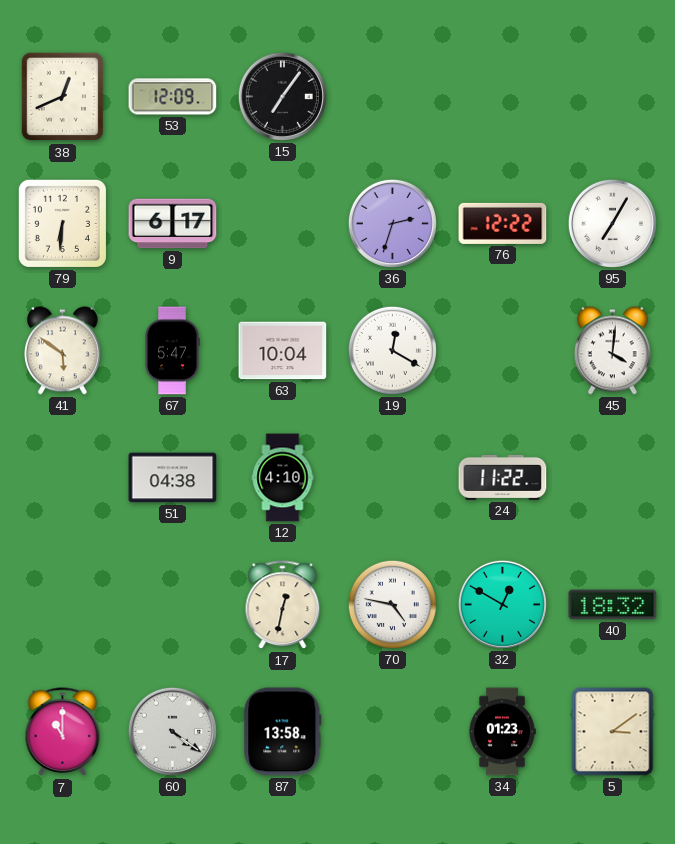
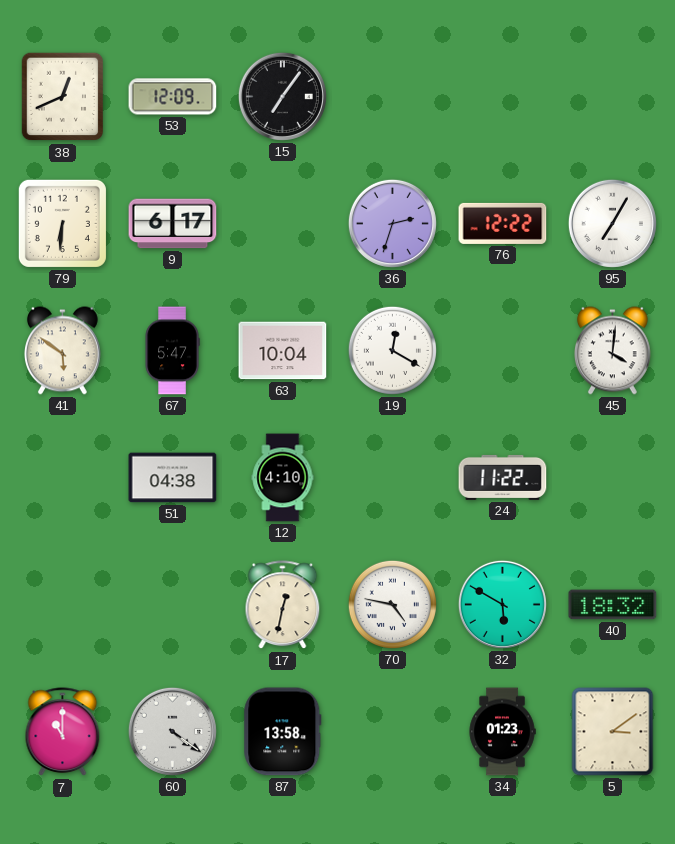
32: 12:50 -> 5:50 (502, 604)
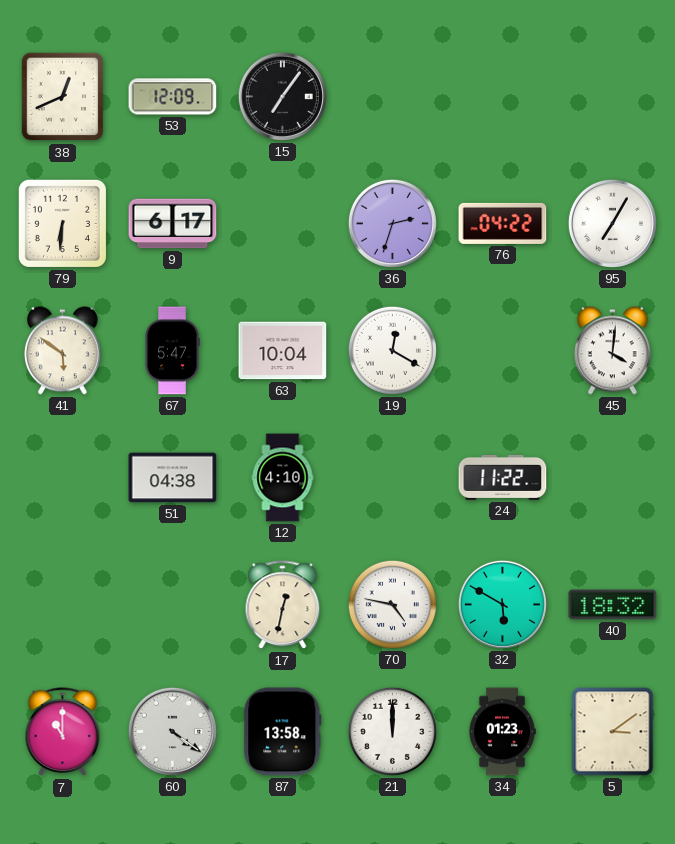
76: 12:22 -> 04:22 (503, 223)
21: none -> 12:00 (392, 731)
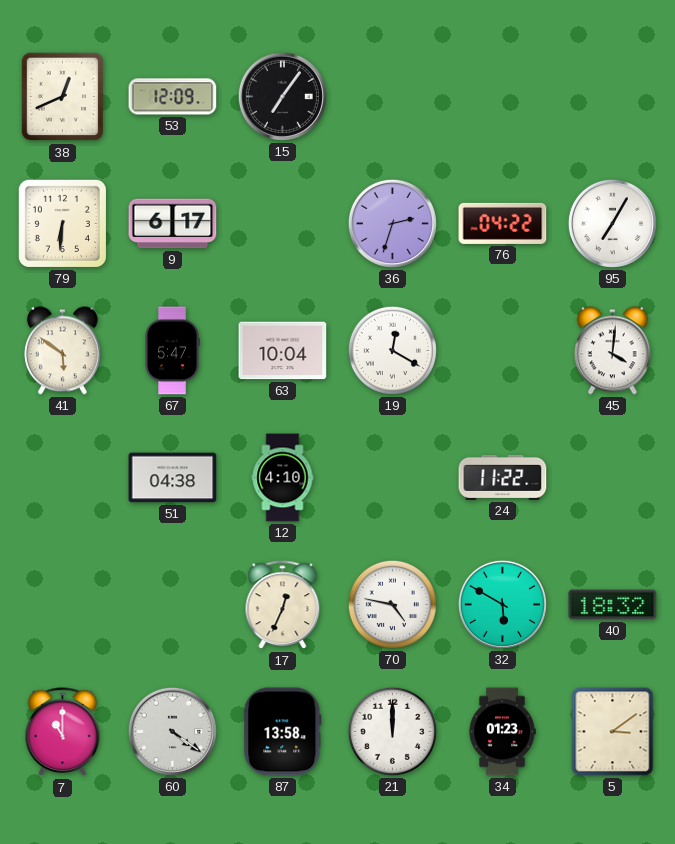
17: 12:32 -> 12:34 (283, 605)
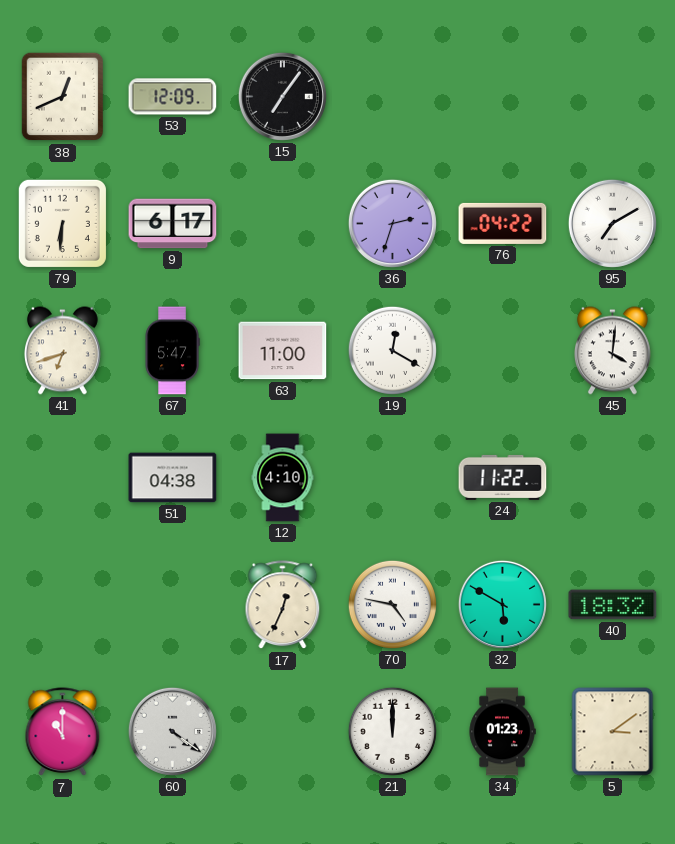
95: 7:05 -> 7:10 (612, 223)
41: 5:51 -> 6:42 (62, 351)
63: 10:04 -> 11:00 (283, 351)
87: 13:58 -> none (283, 732)
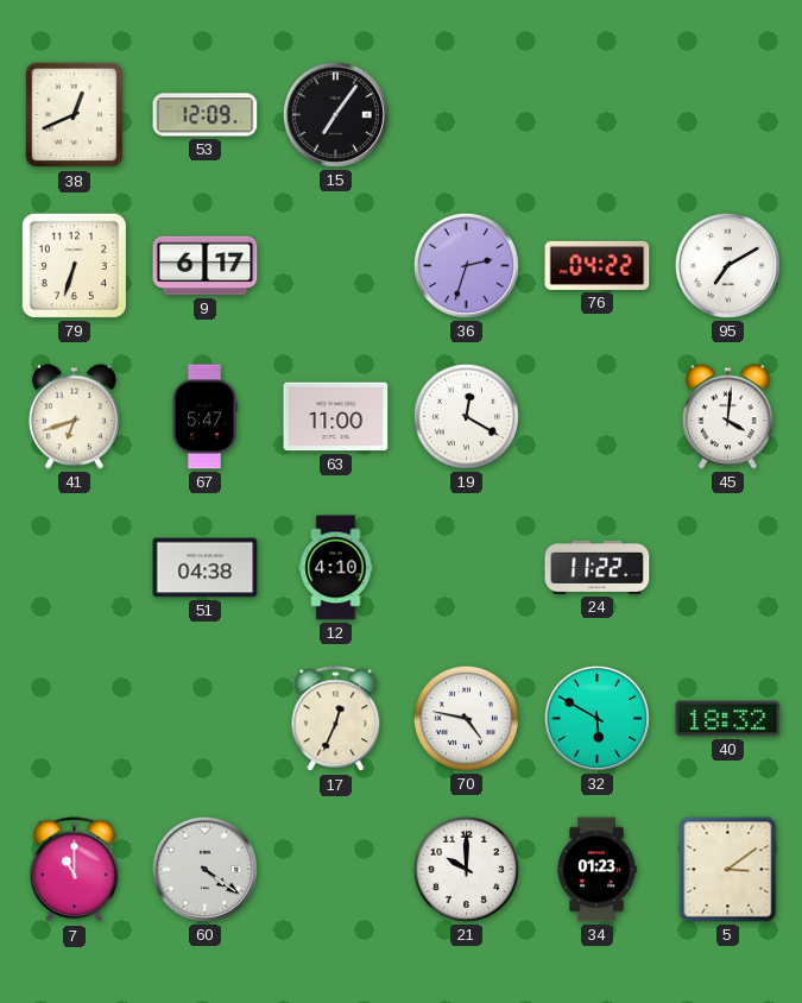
79: 6:31 -> 6:33 (74, 265)
21: 12:00 -> 10:00 (466, 869)
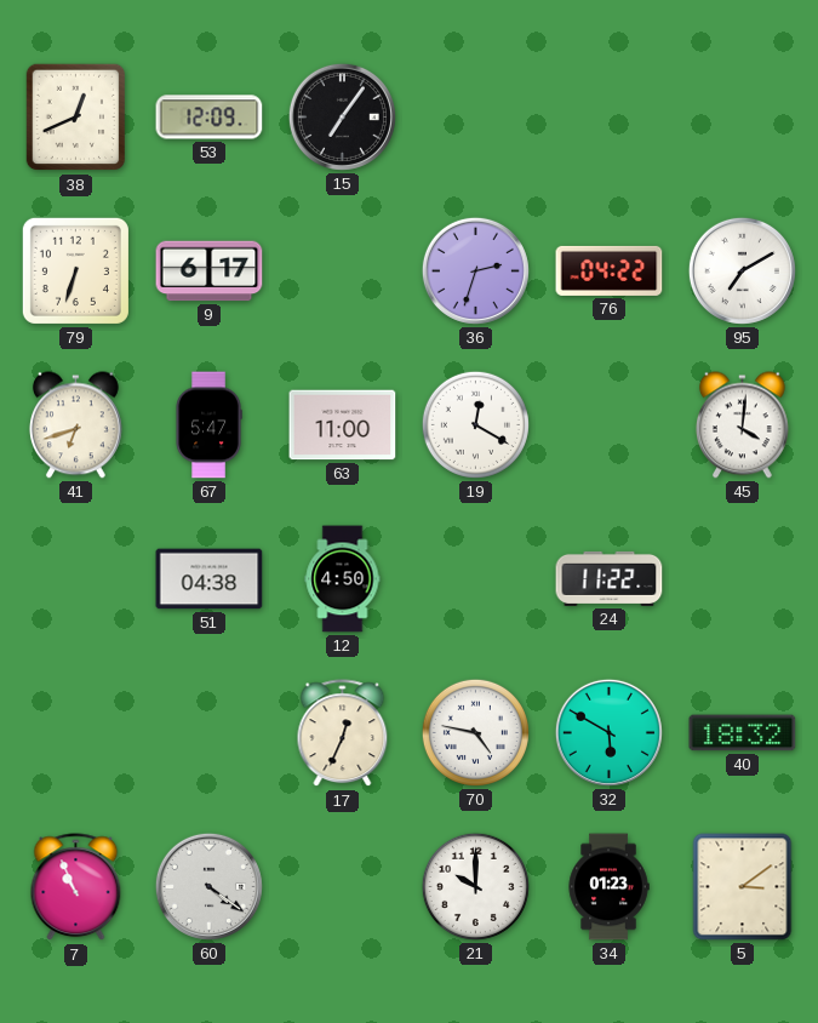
12: 4:10 -> 4:50 (343, 579)
7: 11:00 -> 10:56 (76, 887)
